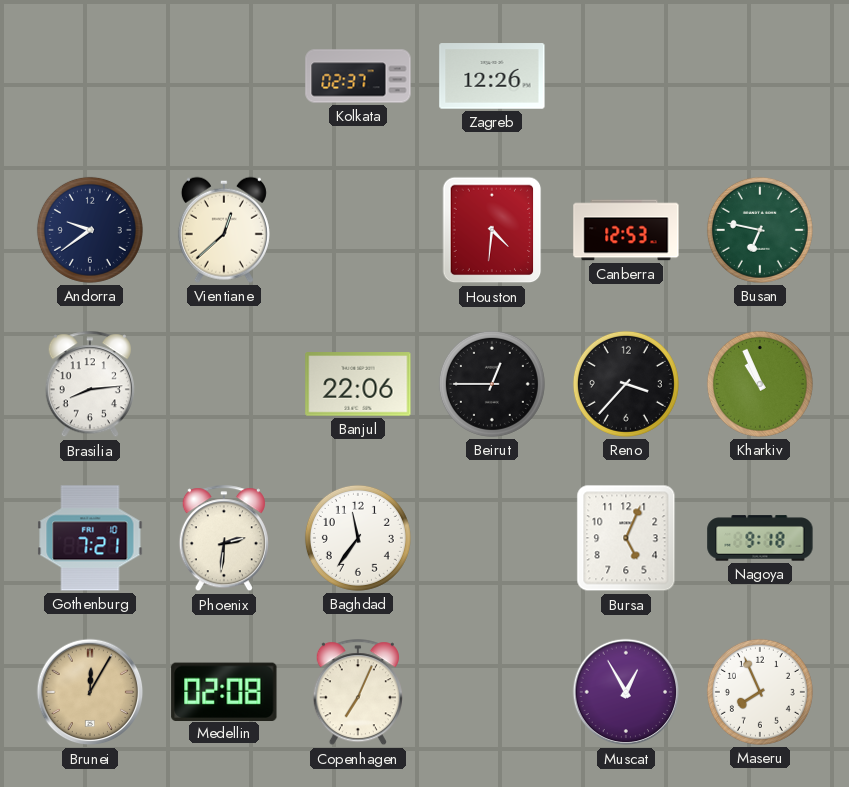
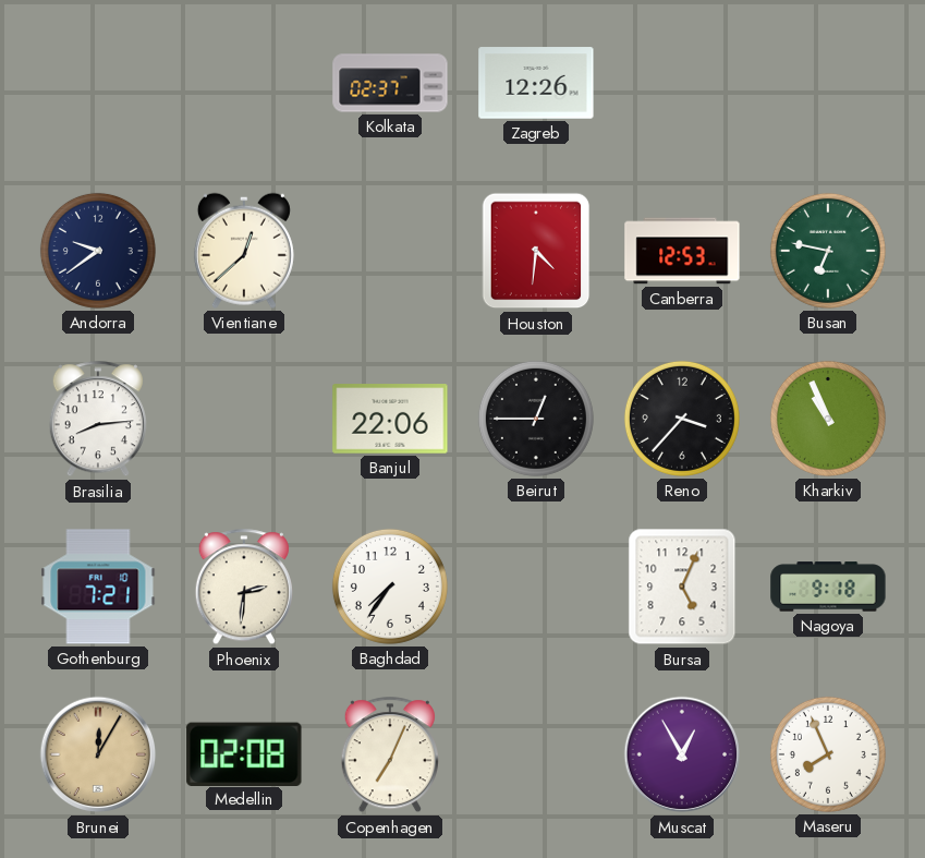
Baghdad: 11:36 -> 7:36 (390, 587)
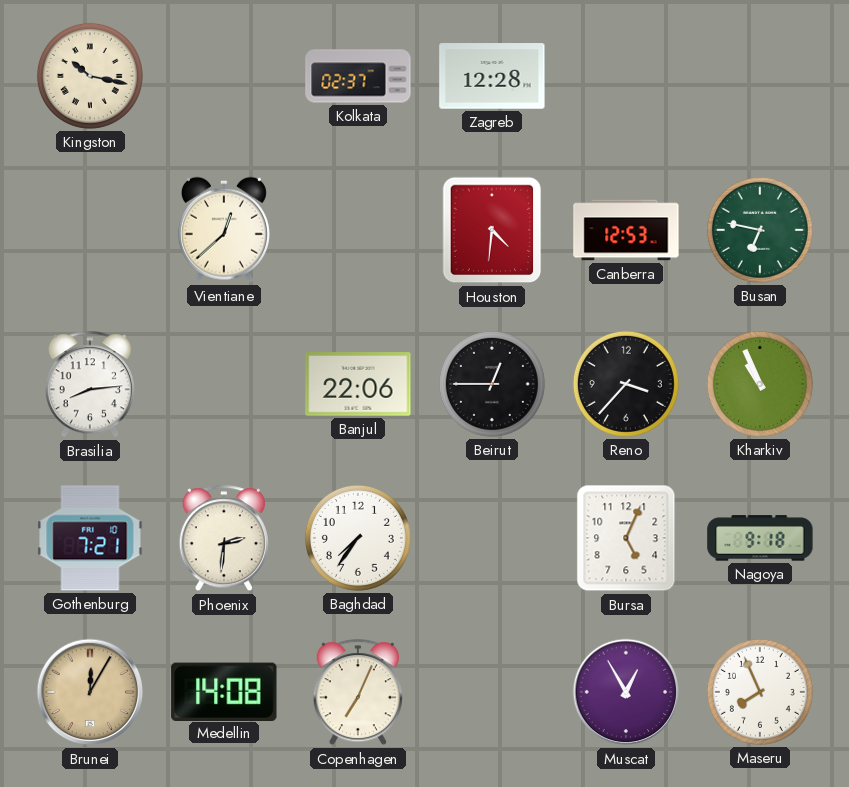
Kingston: none -> 10:17 (90, 76)
Zagreb: 12:26 -> 12:28 (492, 76)
Andorra: 9:39 -> none (98, 251)
Medellin: 02:08 -> 14:08 (224, 691)
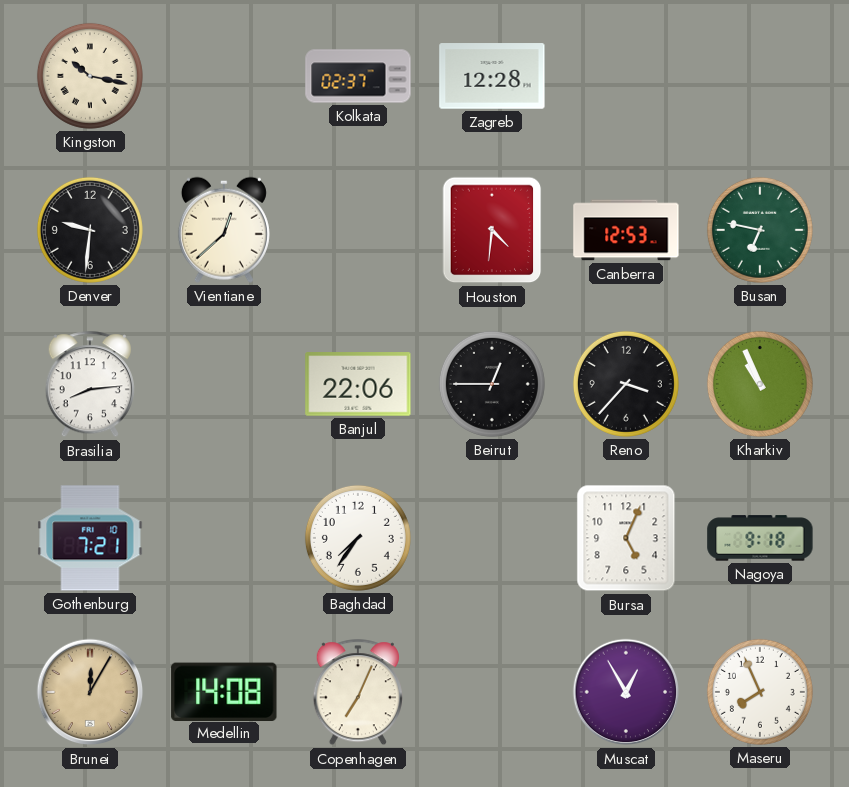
Denver: none -> 9:31 (90, 230)
Phoenix: 2:31 -> none (224, 539)
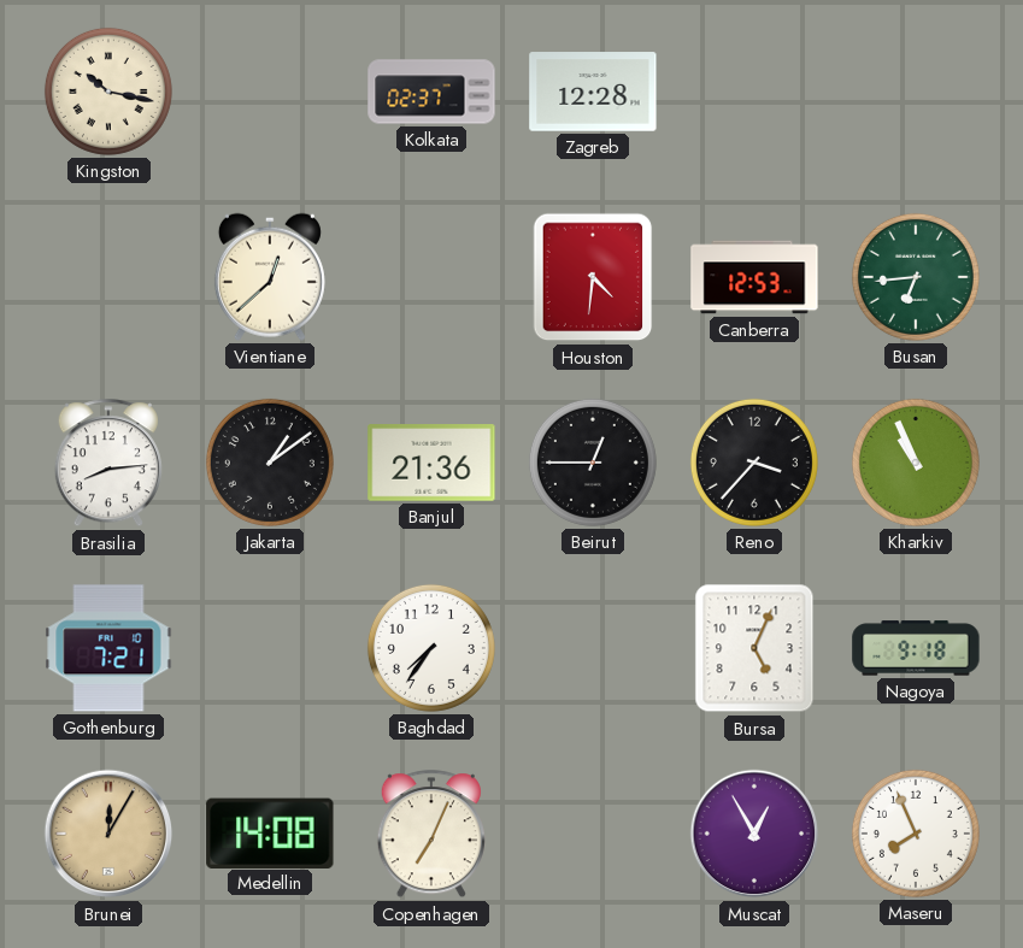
Denver: 9:31 -> none (90, 230)
Busan: 6:47 -> 6:44 (916, 277)
Jakarta: none -> 1:09 (270, 463)
Banjul: 22:06 -> 21:36 (431, 463)
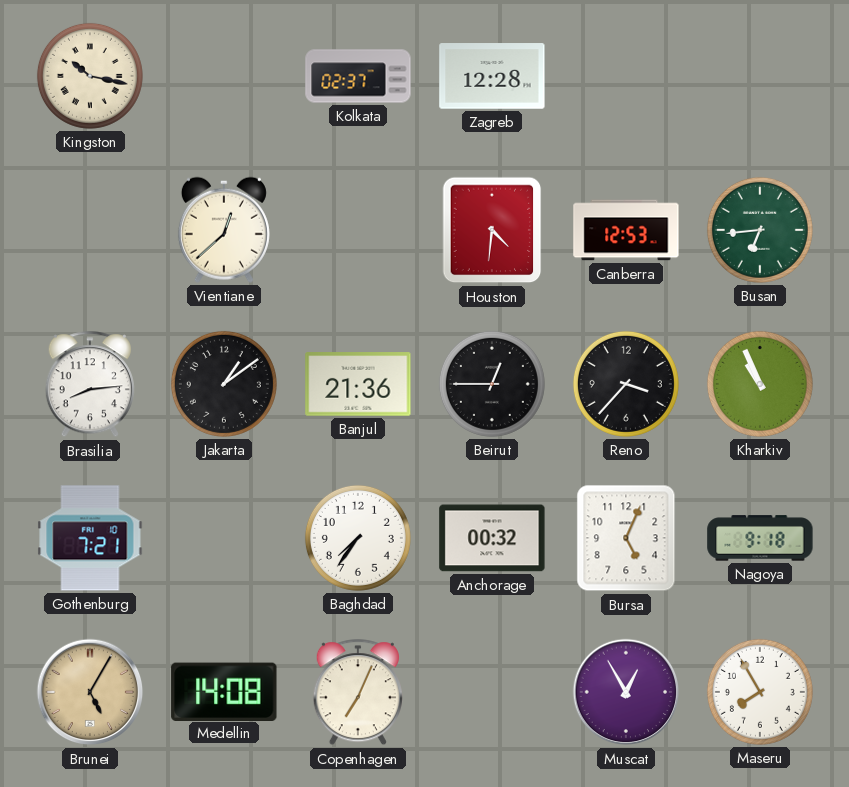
Anchorage: none -> 00:32 (492, 538)
Brunei: 12:05 -> 5:05 (90, 692)
Maseru: 7:56 -> 7:55 (760, 692)
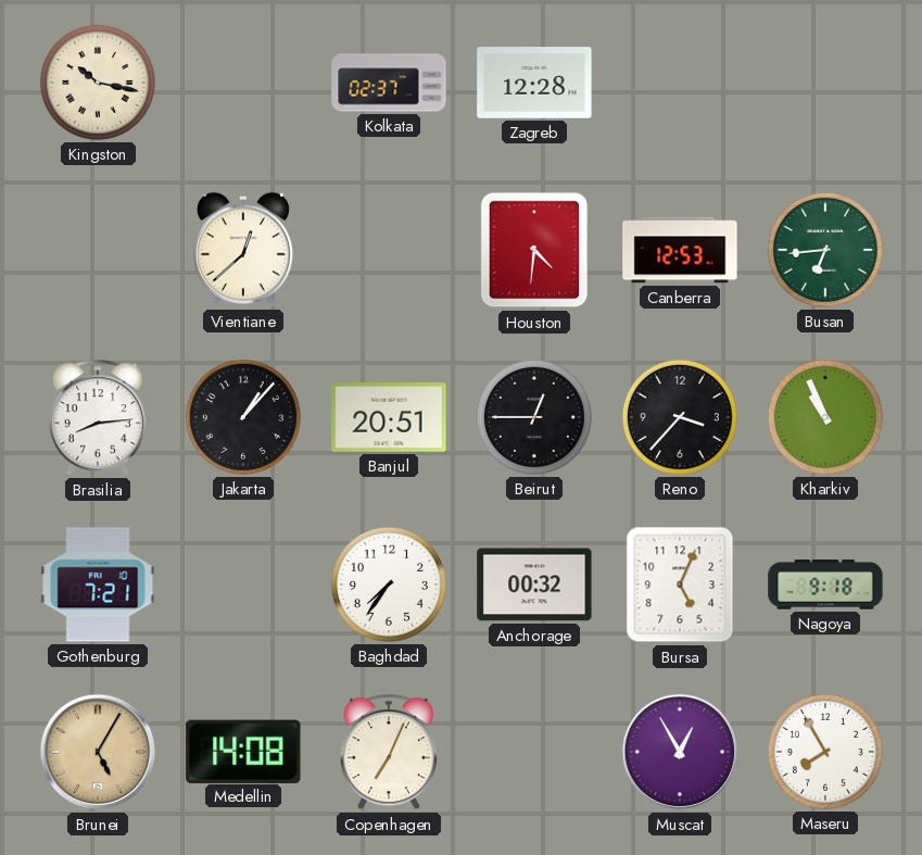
Jakarta: 1:09 -> 1:07 (243, 417)
Banjul: 21:36 -> 20:51 (389, 417)
